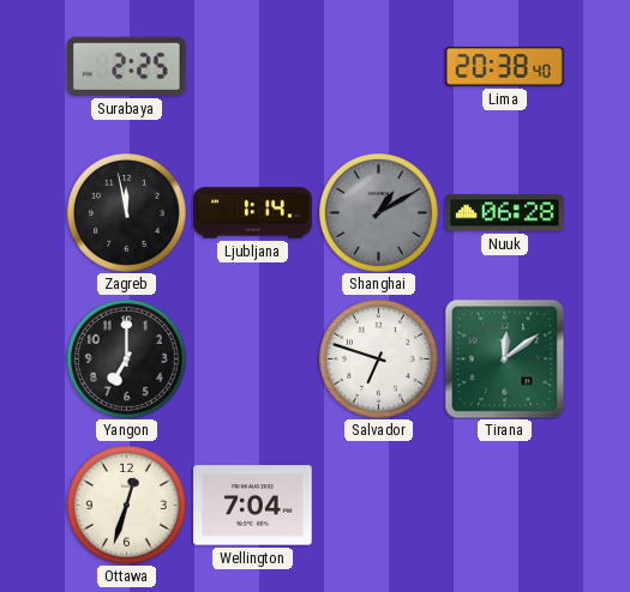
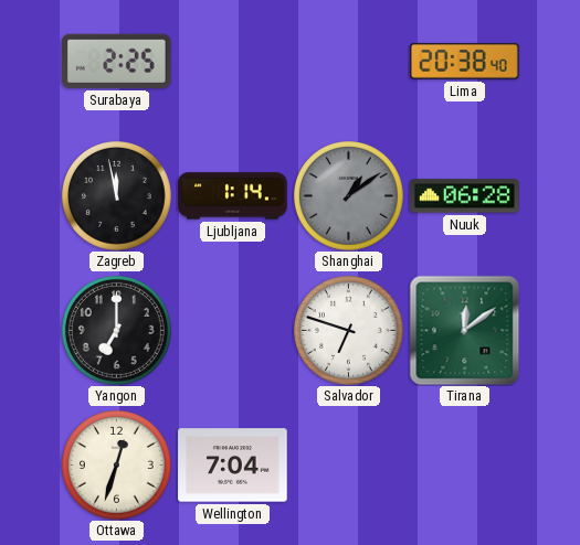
Shanghai: 1:10 -> 1:09 (349, 196)
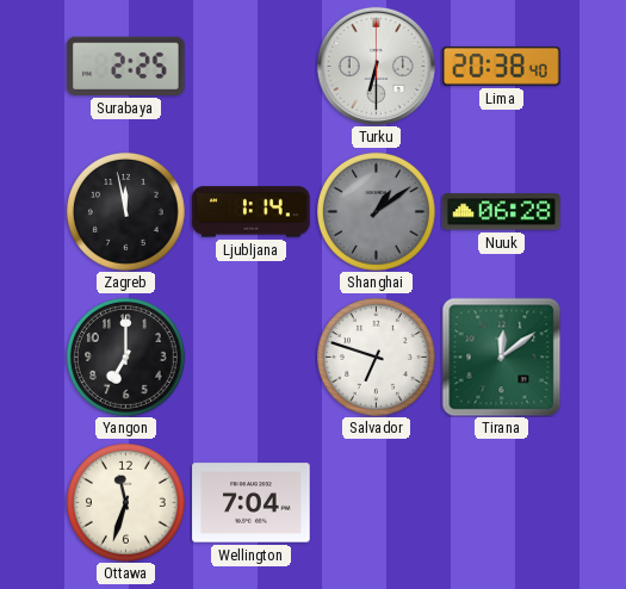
Turku: none -> 6:30 (376, 66)
Ottawa: 12:33 -> 11:33 (126, 503)
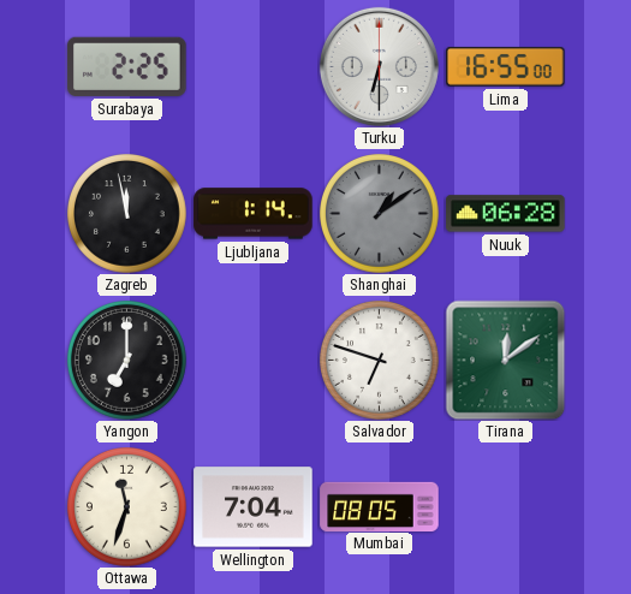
Lima: 20:38 -> 16:55 (506, 66)
Mumbai: none -> 08:05 (380, 506)
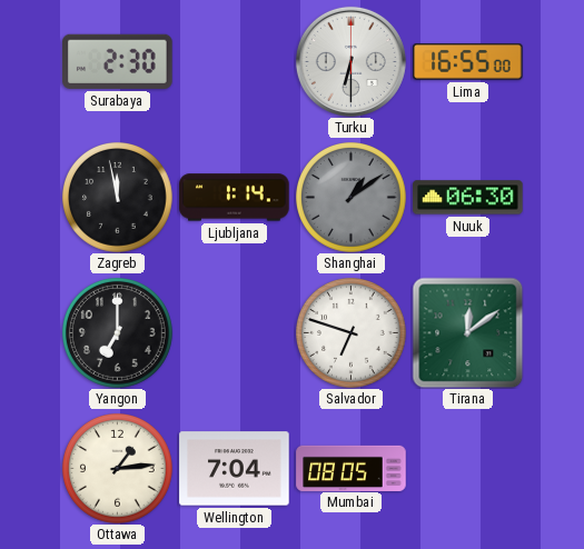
Surabaya: 2:25 -> 2:30 (118, 61)
Nuuk: 06:28 -> 06:30 (468, 198)
Ottawa: 11:33 -> 1:14 (118, 469)
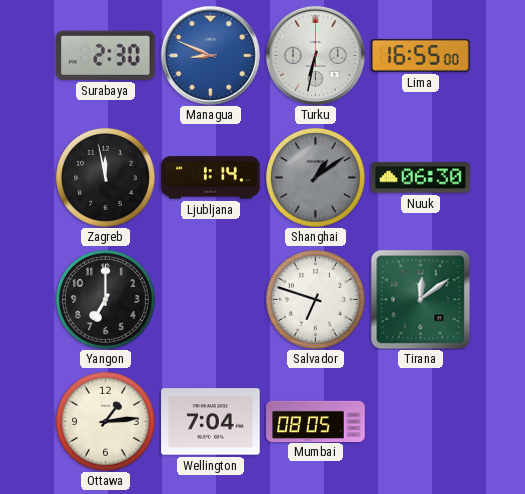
Managua: none -> 8:49 (210, 55)
Turku: 6:30 -> 6:32 (315, 55)
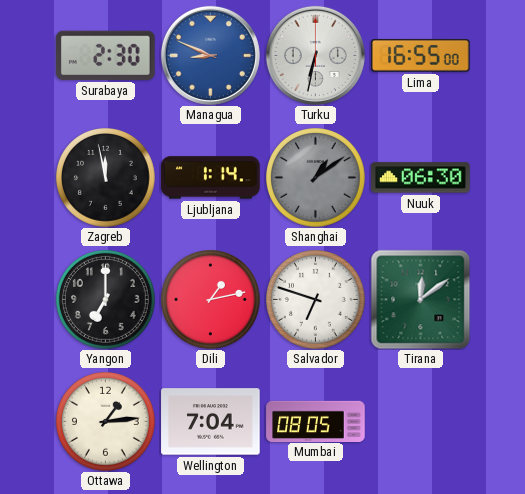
Dili: none -> 1:13 (211, 300)
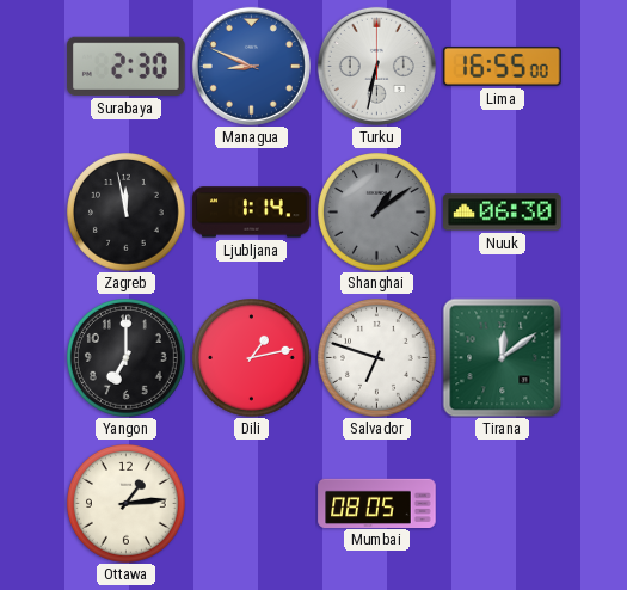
Wellington: 7:04 -> none (211, 422)
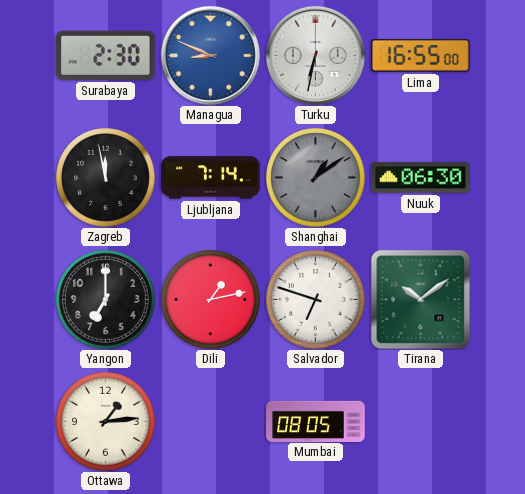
Ljubljana: 1:14 -> 7:14 (211, 178)
Tirana: 12:09 -> 10:09 (420, 299)
